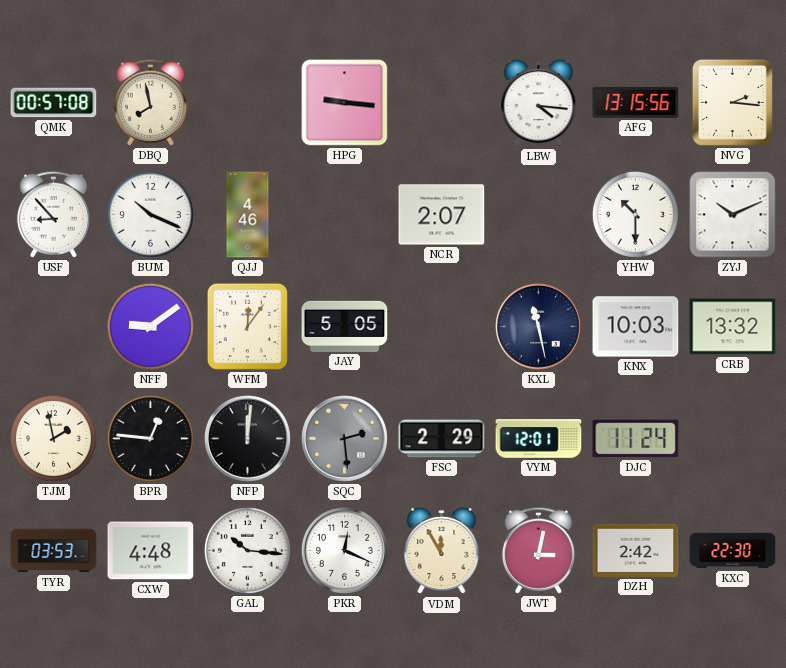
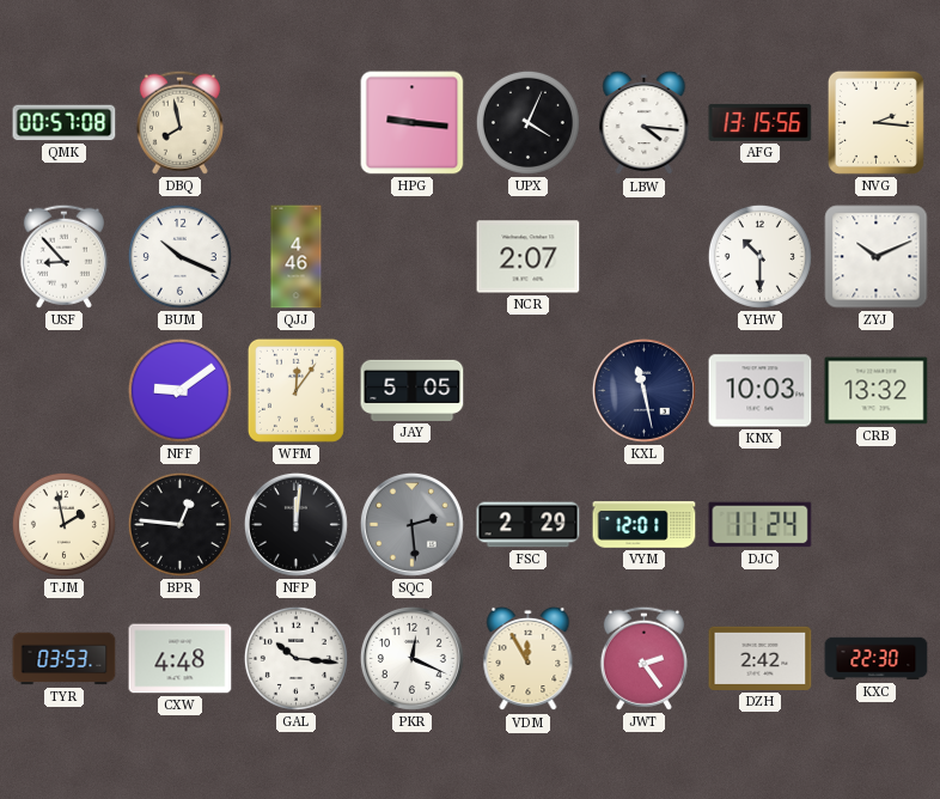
UPX: none -> 4:04 (527, 122)
JWT: 3:02 -> 2:24 (643, 658)
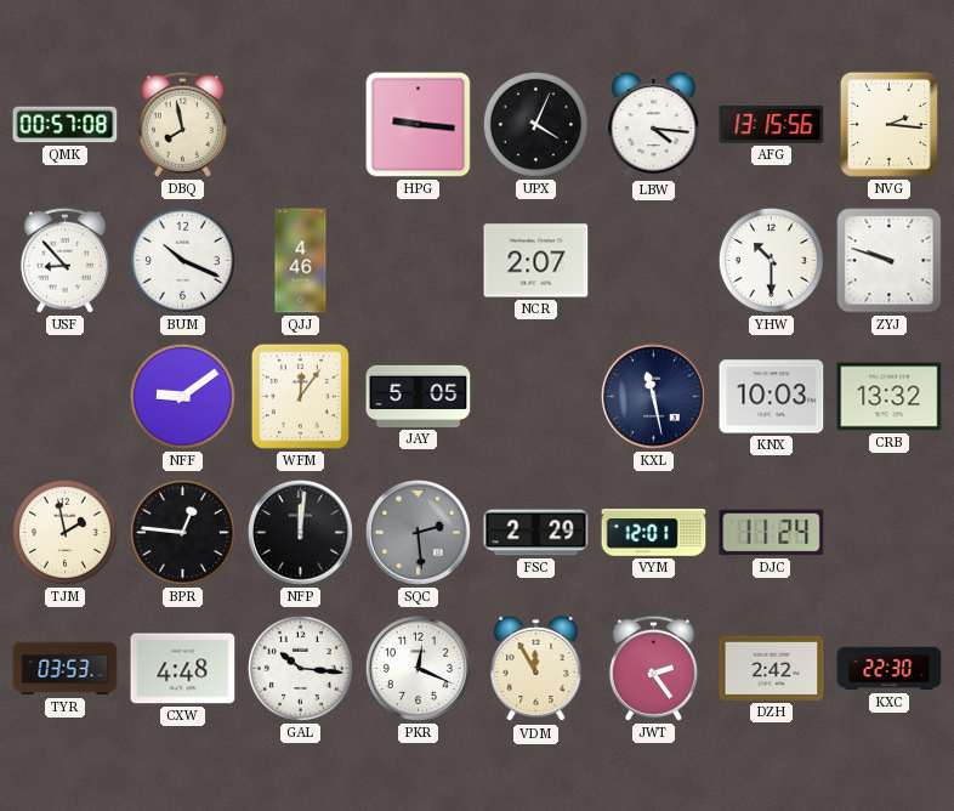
ZYJ: 10:11 -> 9:48 (890, 261)
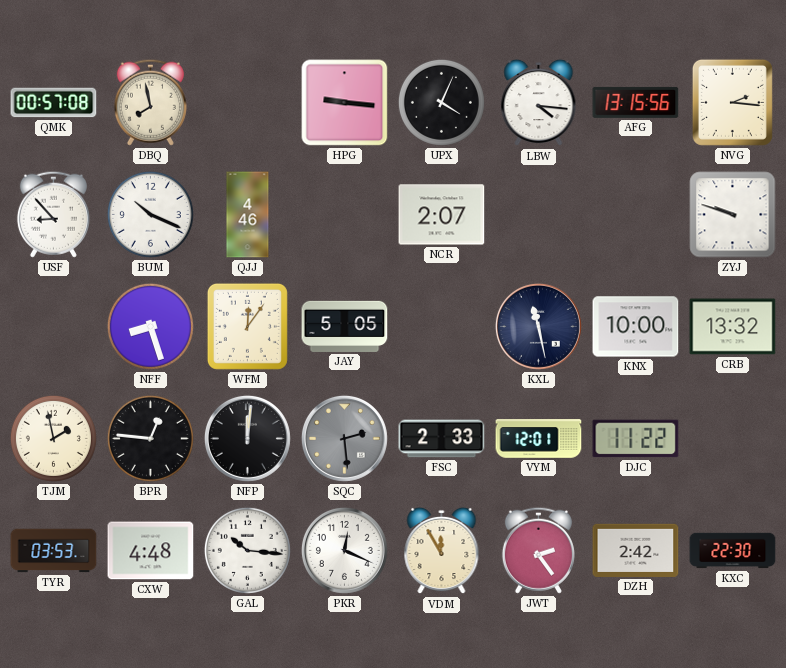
YHW: 10:30 -> none (771, 260)
NFF: 9:09 -> 8:27 (150, 326)
KNX: 10:03 -> 10:00 (636, 327)
FSC: 2:29 -> 2:33 (442, 439)
DJC: 11:24 -> 11:22 (636, 439)
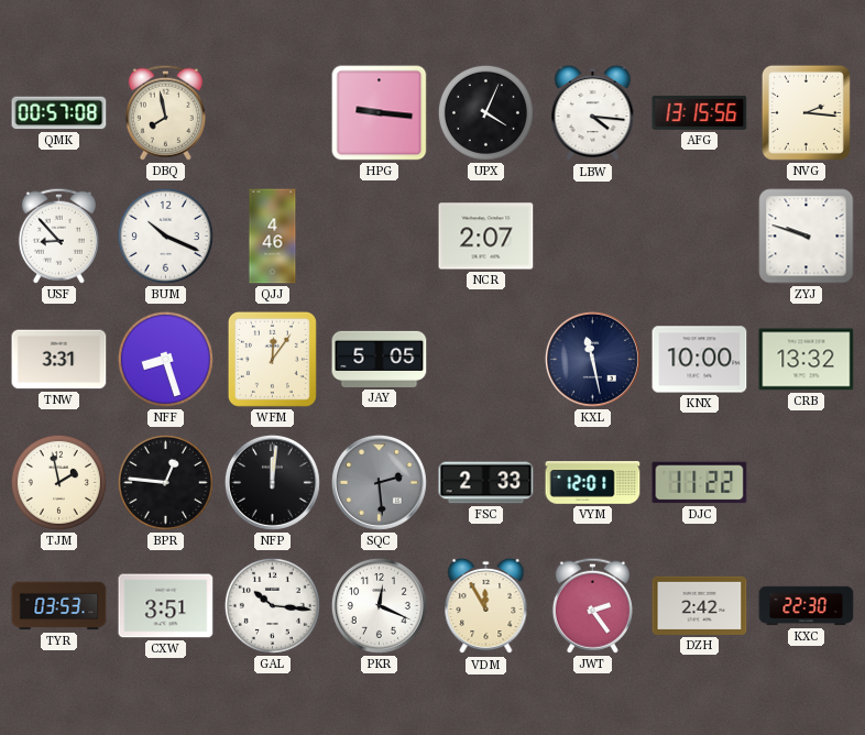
TNW: none -> 3:31 (59, 360)
CXW: 4:48 -> 3:51 (166, 606)
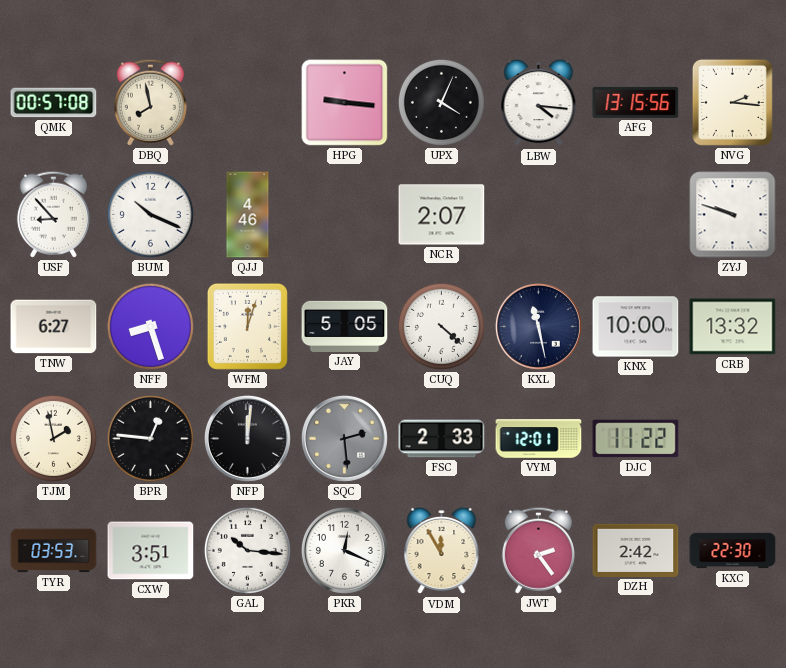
TNW: 3:31 -> 6:27 (54, 327)
WFM: 12:06 -> 12:03 (247, 326)
CUQ: none -> 4:22 (441, 326)
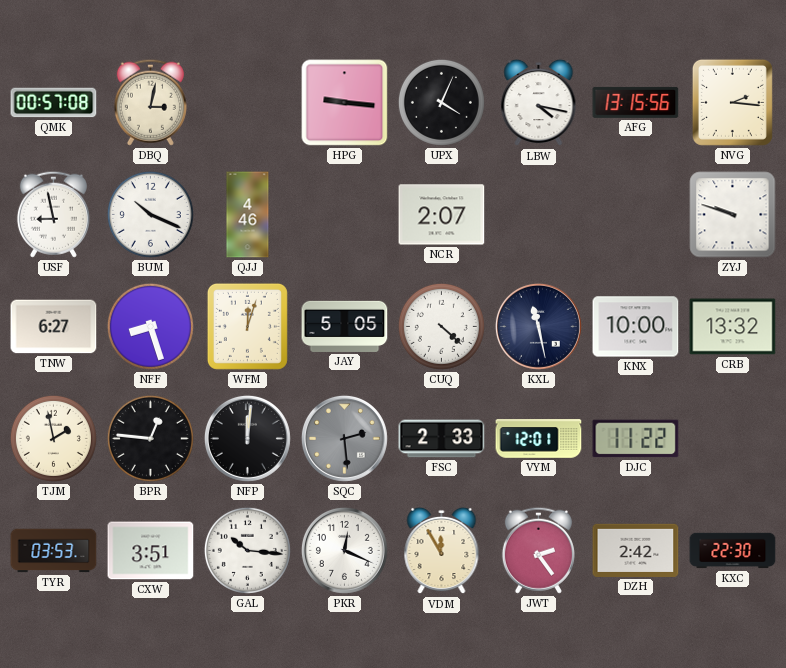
DBQ: 7:58 -> 3:02 (150, 102)
LBW: 4:16 -> 4:17 (539, 103)
USF: 8:53 -> 8:58 (53, 214)
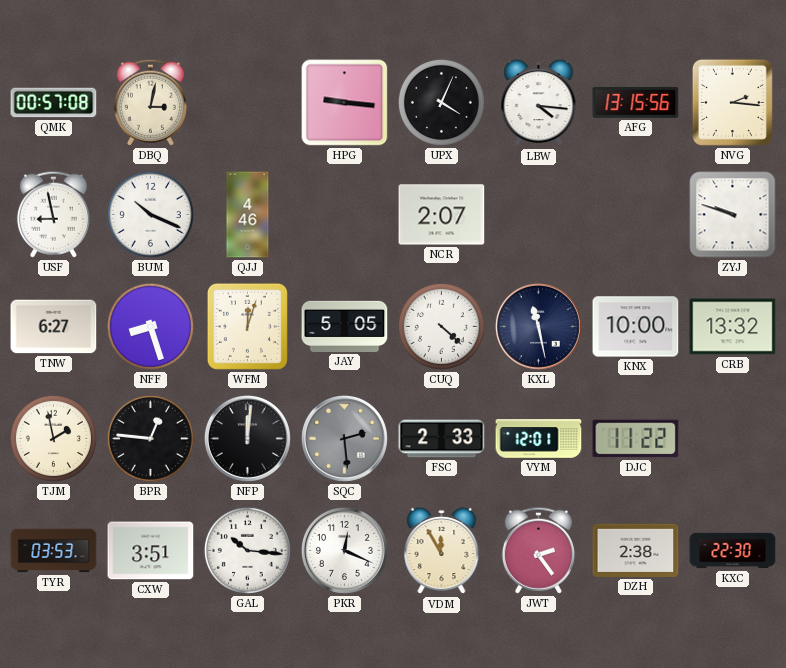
LBW: 4:17 -> 4:16 (539, 103)
DZH: 2:42 -> 2:38 (636, 550)
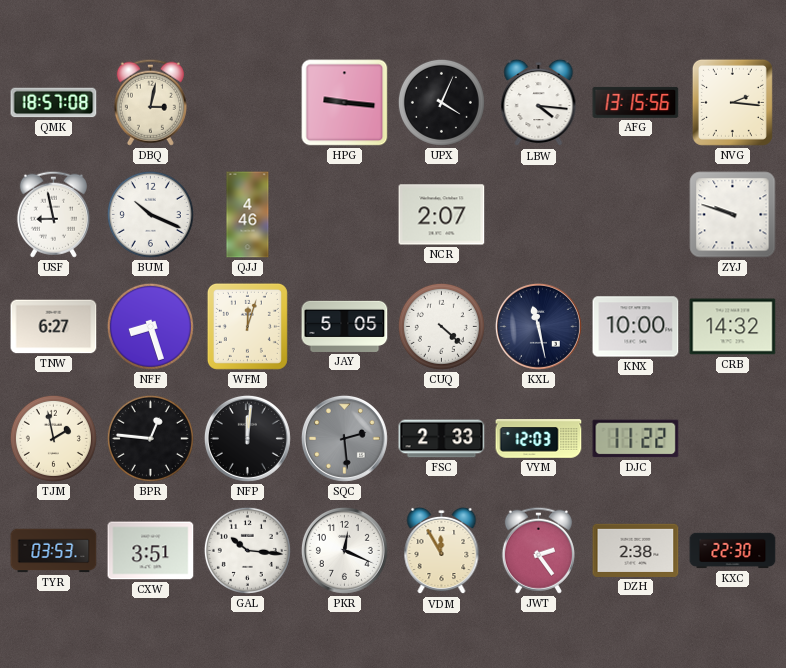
QMK: 00:57 -> 18:57 (54, 103)
CRB: 13:32 -> 14:32 (733, 327)
VYM: 12:01 -> 12:03 (539, 439)
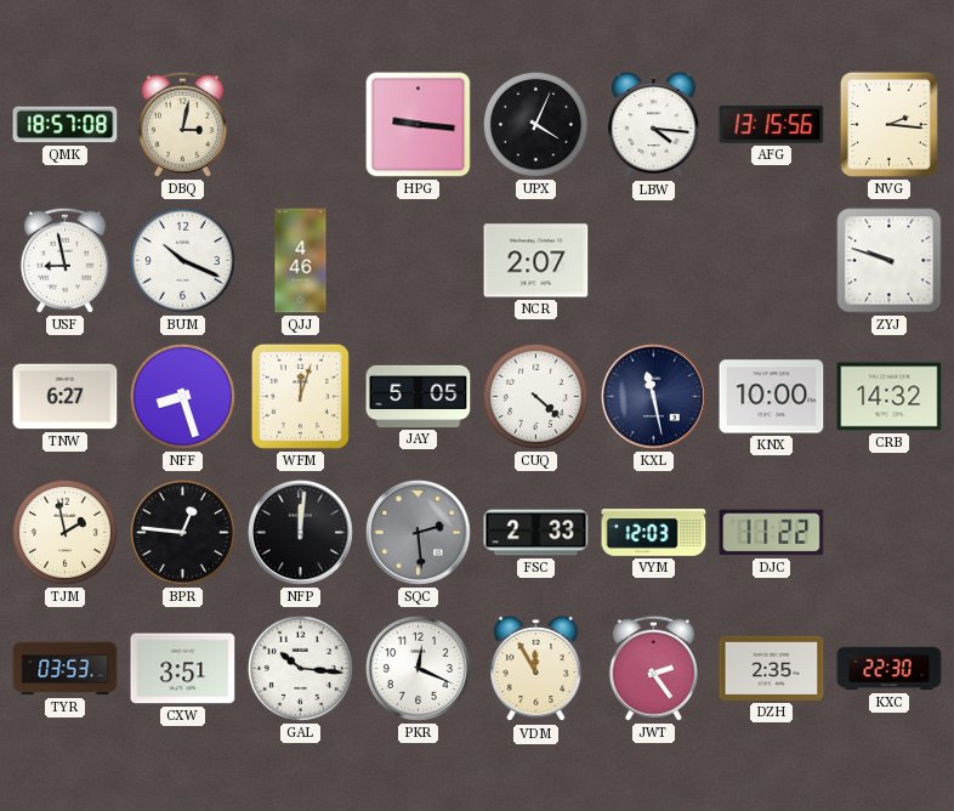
DZH: 2:38 -> 2:35 (772, 668)
